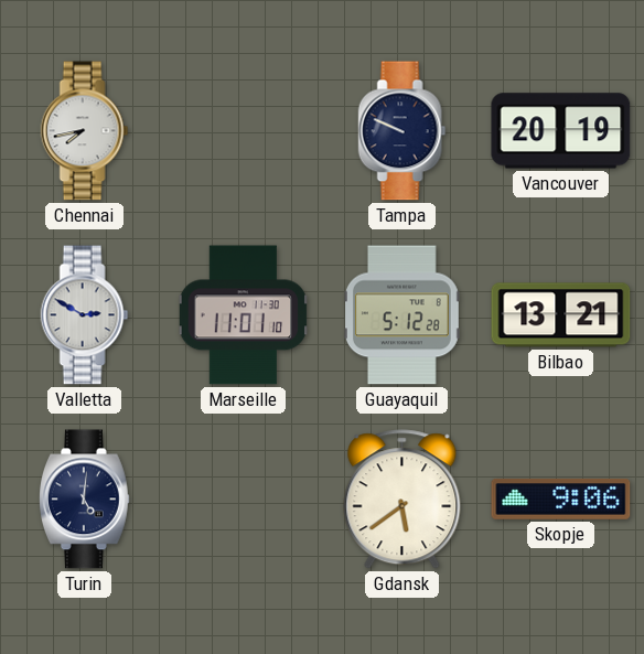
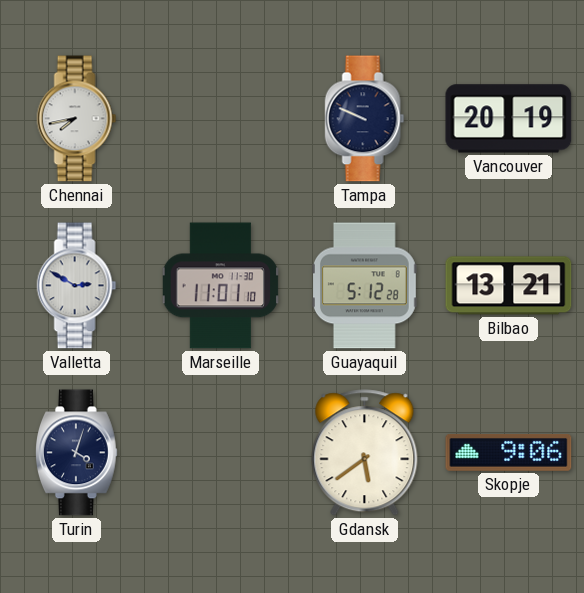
Turin: 5:01 -> 4:03 (77, 453)
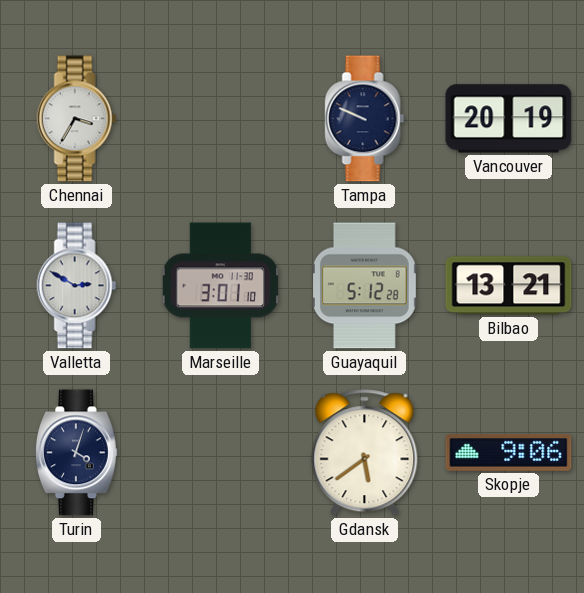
Chennai: 7:43 -> 3:35 (77, 119)
Marseille: 11:01 -> 3:01 (220, 286)
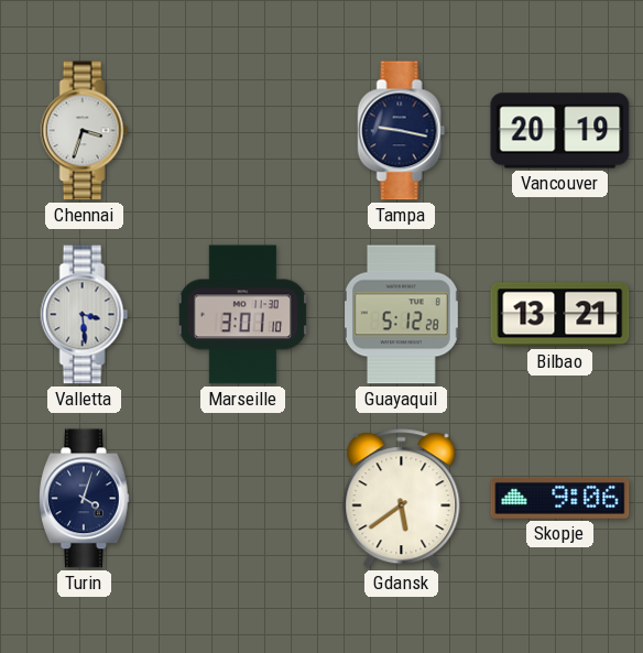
Chennai: 3:35 -> 3:33 (85, 131)
Tampa: 9:49 -> 9:17 (402, 131)
Valletta: 2:50 -> 3:29 (85, 315)
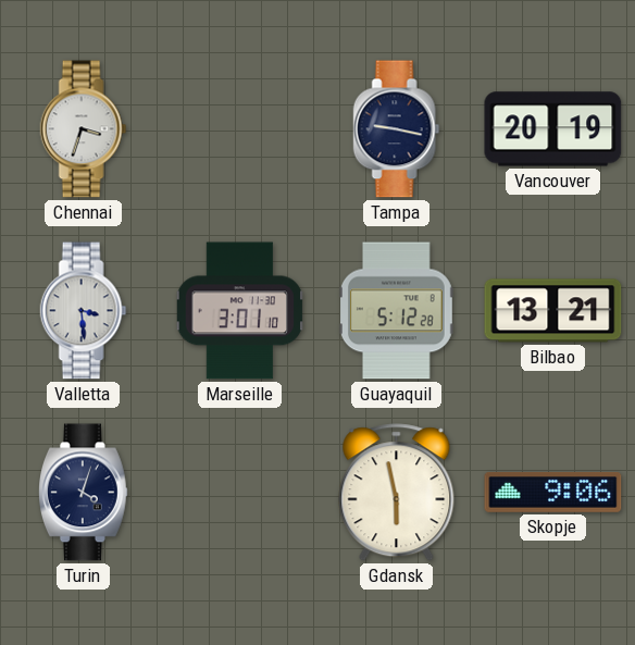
Gdansk: 5:39 -> 5:58 (397, 493)
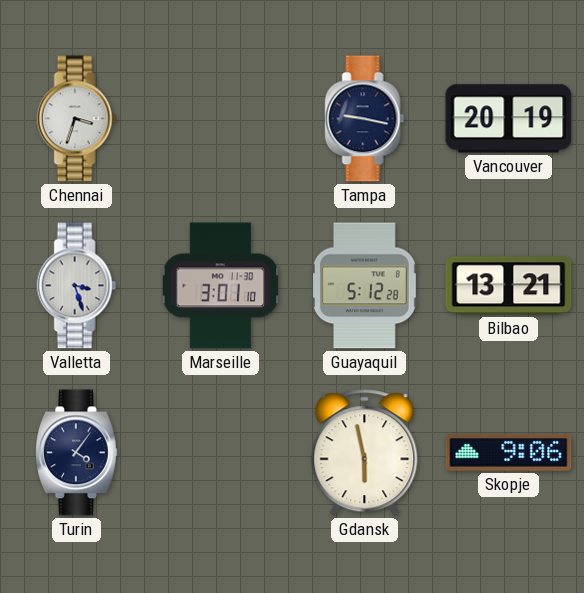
Valletta: 3:29 -> 3:27 (77, 286)
Turin: 4:03 -> 4:06 (77, 453)
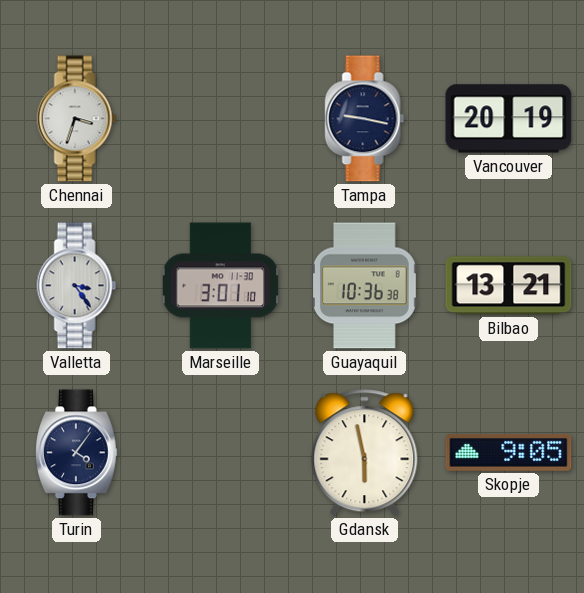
Valletta: 3:27 -> 3:24 (77, 286)
Guayaquil: 5:12 -> 10:36 (364, 286)
Skopje: 9:06 -> 9:05 (509, 453)
